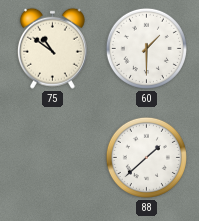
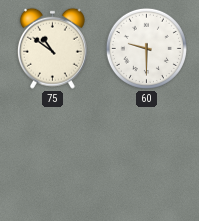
60: 1:30 -> 9:30 (146, 48)
88: 1:38 -> none (146, 157)
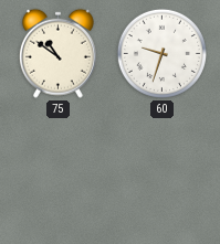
60: 9:30 -> 9:33 (161, 53)
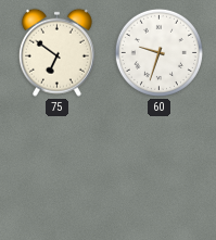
75: 10:51 -> 6:51 (56, 52)
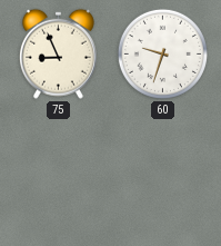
75: 6:51 -> 8:56 (58, 53)
